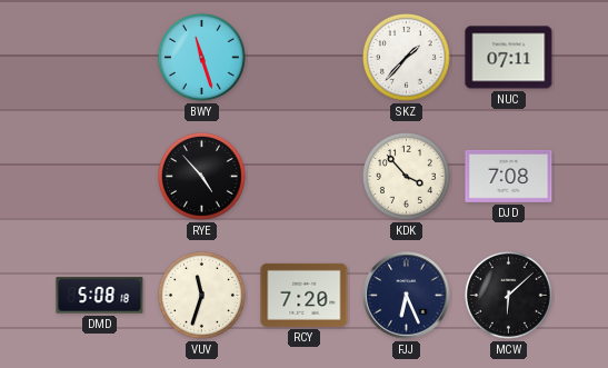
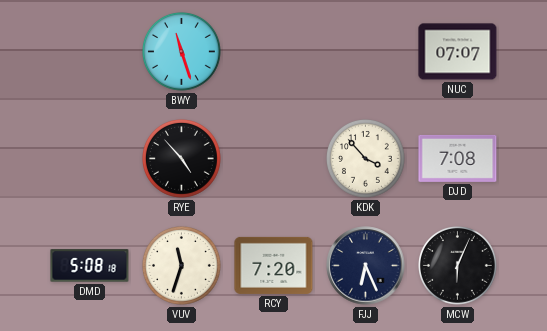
SKZ: 1:37 -> none (407, 58)
NUC: 07:11 -> 07:07 (458, 52)
MCW: 6:08 -> 6:04 (458, 266)
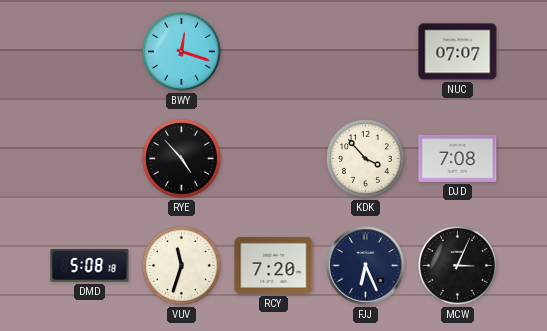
BWY: 11:27 -> 12:18 (182, 52)
MCW: 6:04 -> 3:04 (458, 266)
